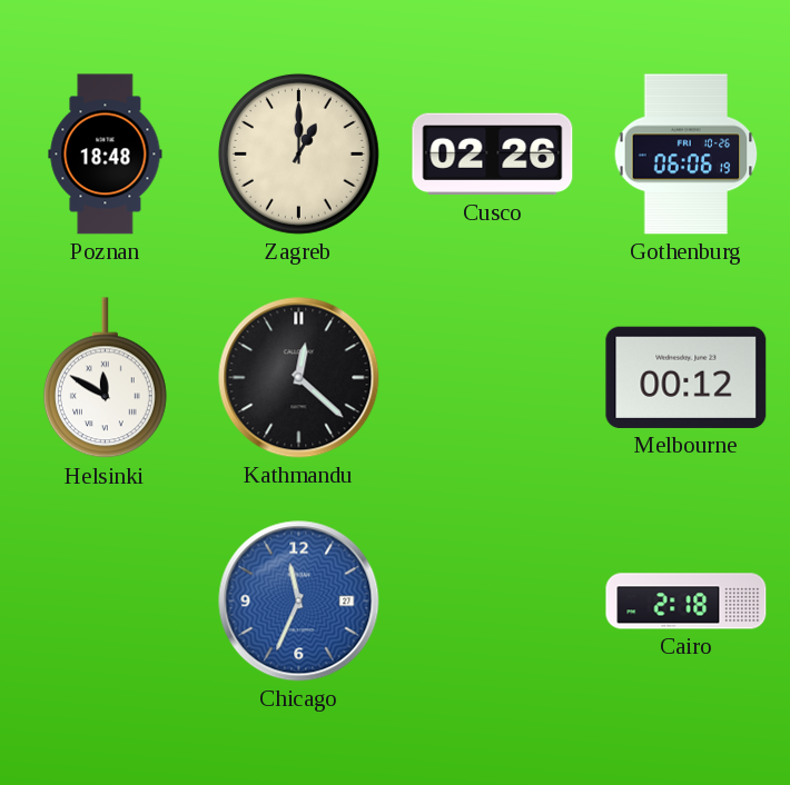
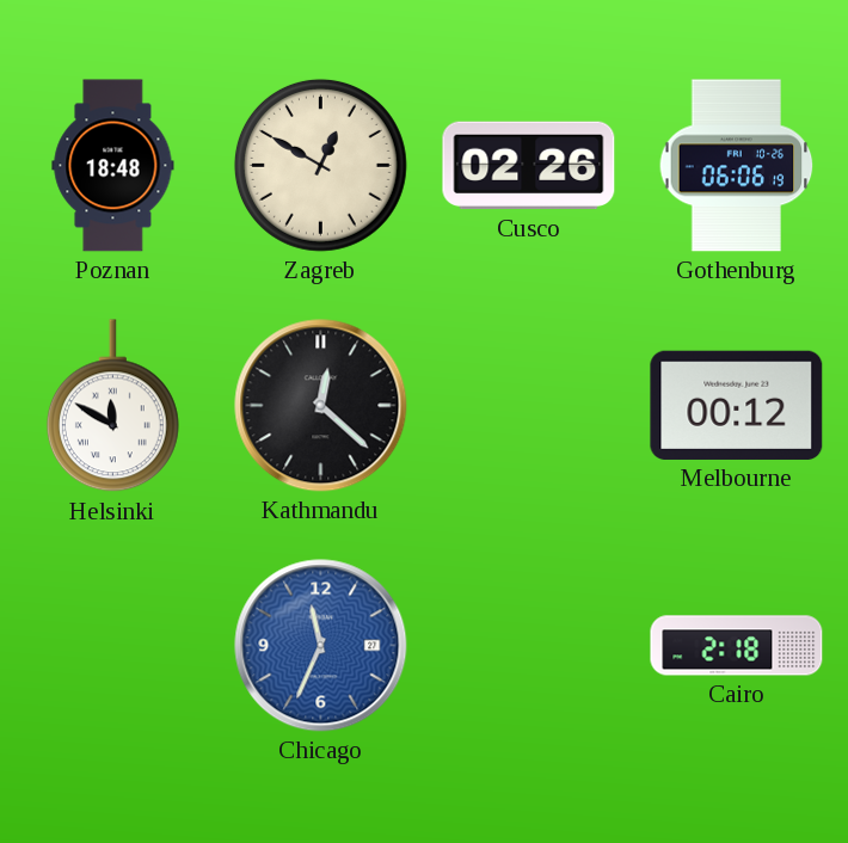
Zagreb: 1:00 -> 12:50 (320, 165)
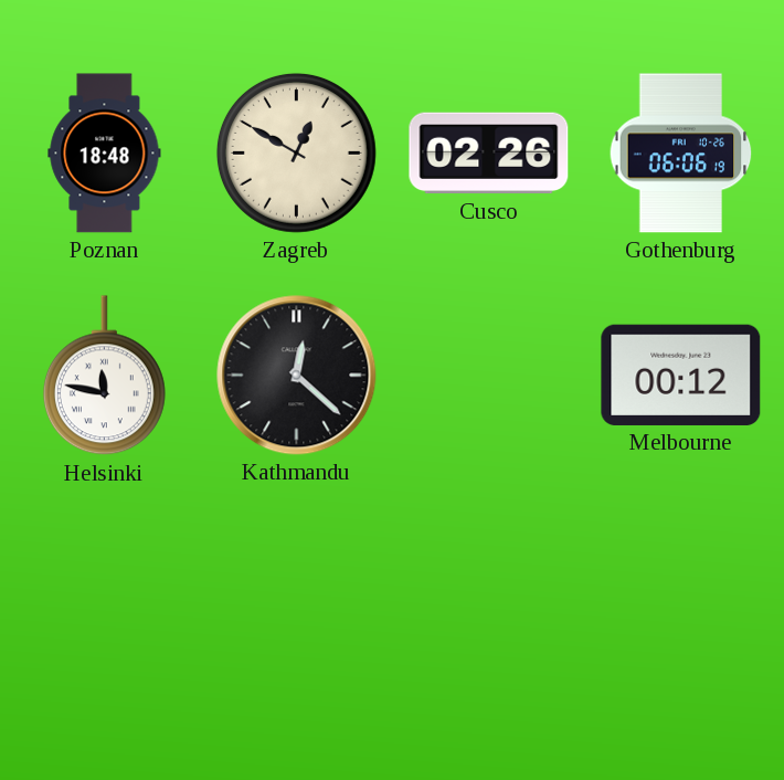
Helsinki: 11:50 -> 11:47 (104, 376)
Chicago: 11:34 -> none (321, 646)
Cairo: 2:18 -> none (737, 646)
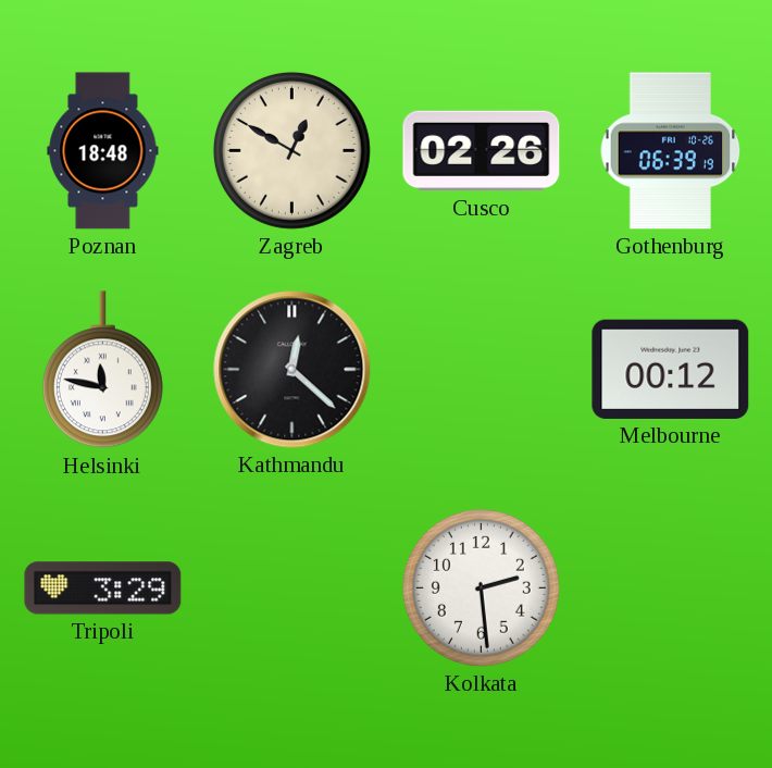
Gothenburg: 06:06 -> 06:39 (671, 151)
Tripoli: none -> 3:29 (103, 589)
Kolkata: none -> 2:29 (481, 587)
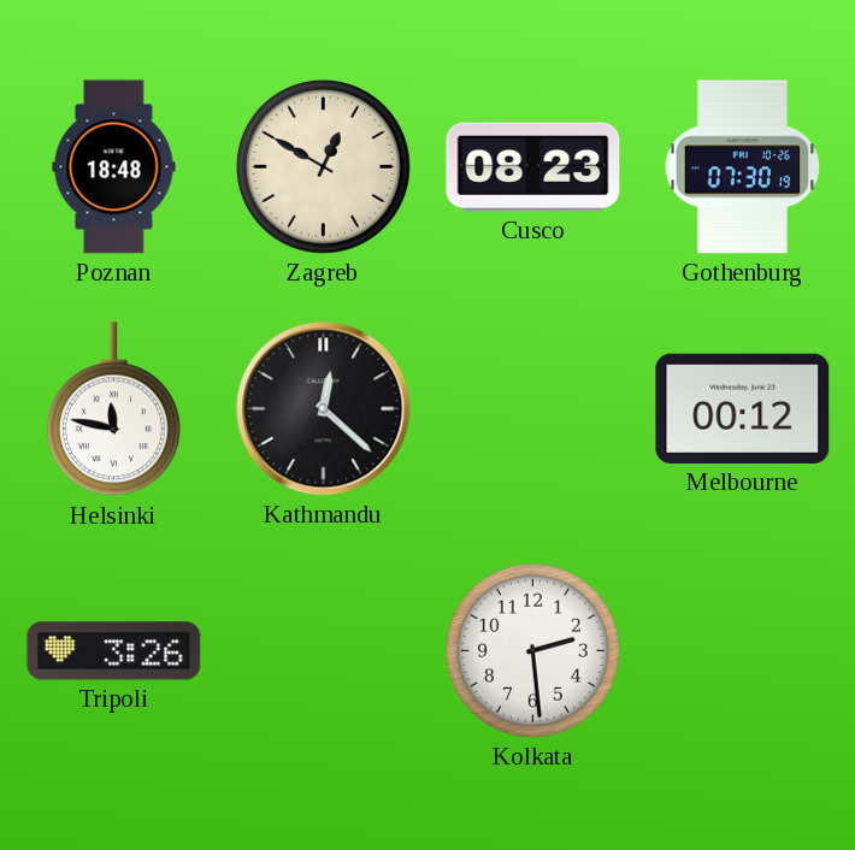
Cusco: 02:26 -> 08:23 (533, 167)
Gothenburg: 06:39 -> 07:30 (743, 167)
Tripoli: 3:29 -> 3:26 (114, 651)
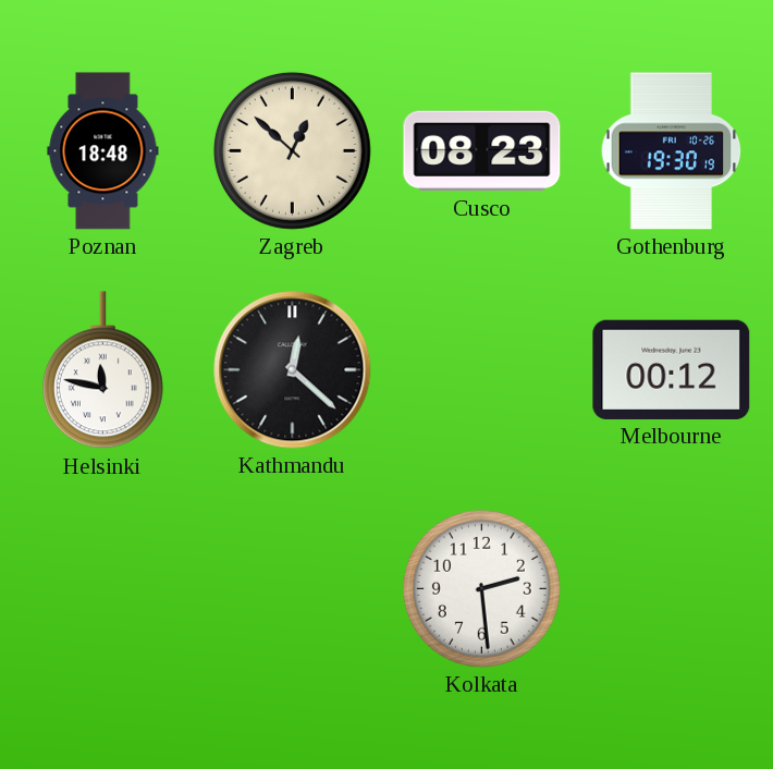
Zagreb: 12:50 -> 12:52 (292, 150)
Gothenburg: 07:30 -> 19:30 (672, 151)
Tripoli: 3:26 -> none (114, 651)
